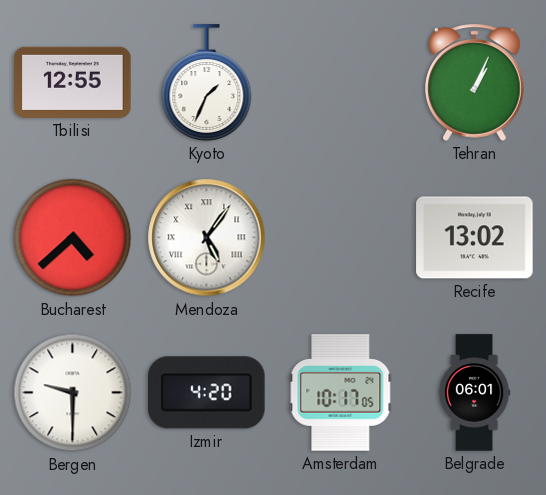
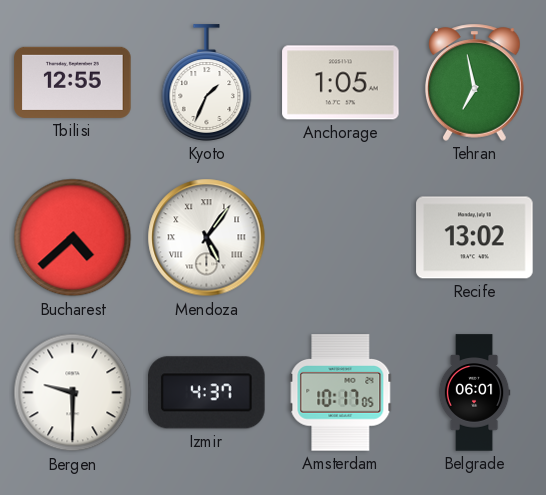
Anchorage: none -> 1:05 (341, 83)
Tehran: 1:04 -> 6:58 (475, 82)
Izmir: 4:20 -> 4:37 (207, 393)
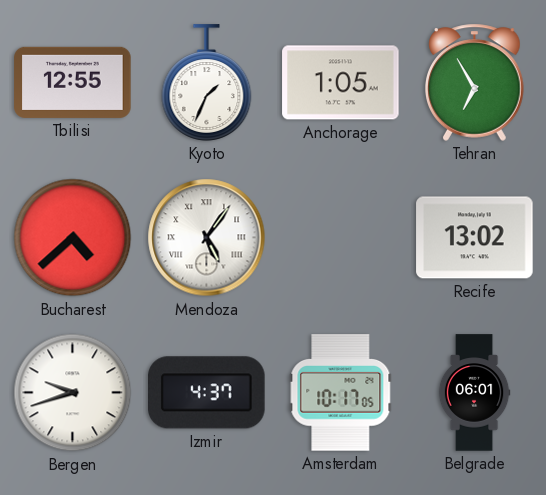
Tehran: 6:58 -> 6:55 (475, 82)
Bergen: 9:30 -> 9:42 (73, 393)
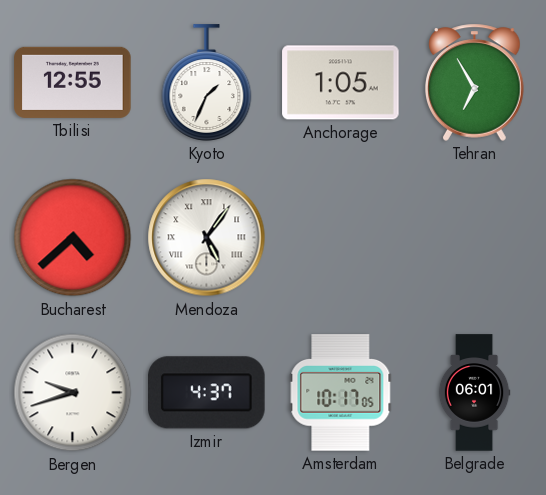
Recife: 13:02 -> none (475, 238)
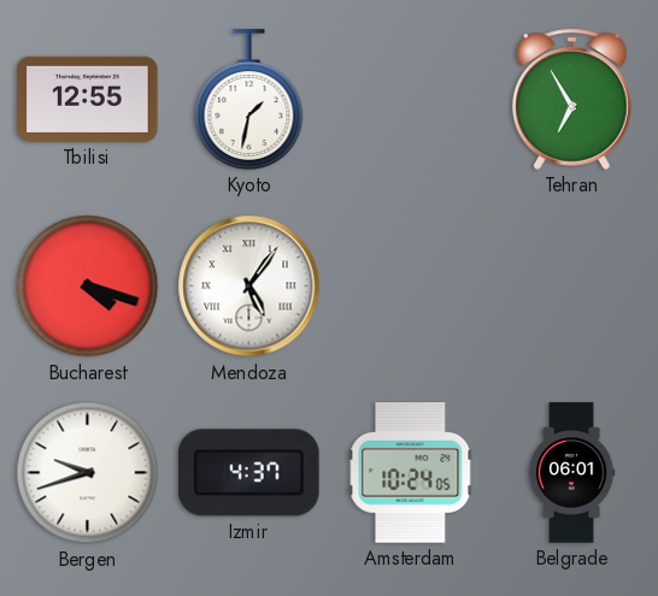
Kyoto: 1:34 -> 1:32 (249, 100)
Anchorage: 1:05 -> none (341, 83)
Bucharest: 4:38 -> 4:18 (88, 287)
Amsterdam: 10:17 -> 10:24 (411, 473)
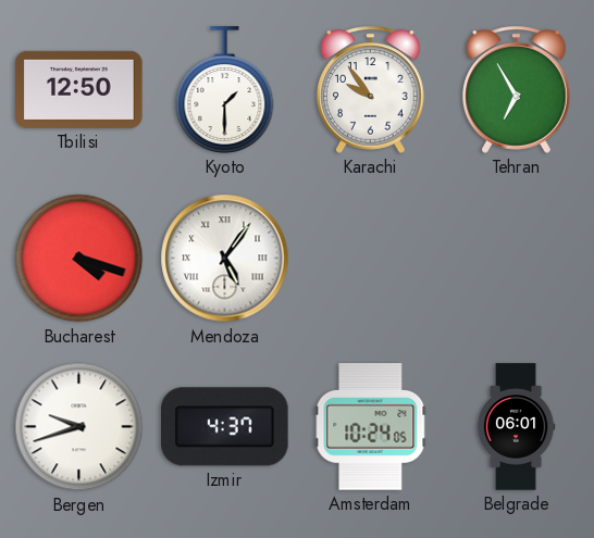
Tbilisi: 12:55 -> 12:50 (79, 89)
Kyoto: 1:32 -> 1:30 (225, 90)
Karachi: none -> 9:54 (371, 89)
